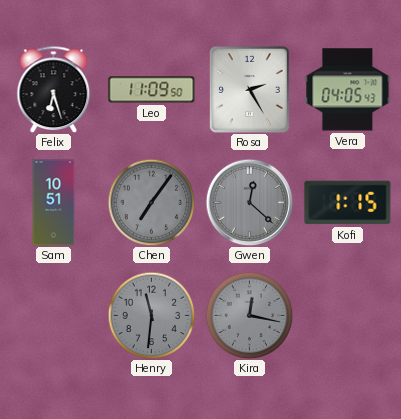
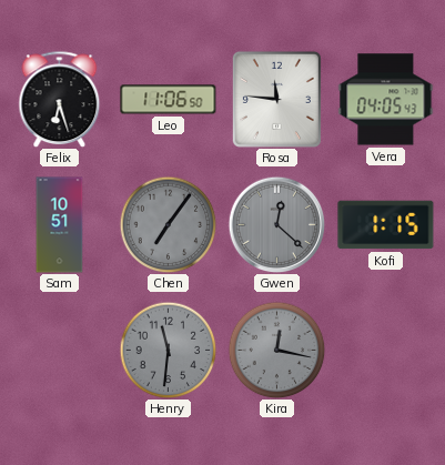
Leo: 11:09 -> 11:06 (169, 100)
Rosa: 2:25 -> 11:46 (276, 99)
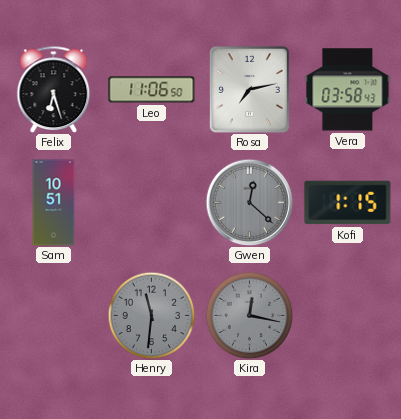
Rosa: 11:46 -> 7:13 (249, 89)
Vera: 04:05 -> 03:58 (348, 90)
Chen: 7:06 -> none (168, 224)
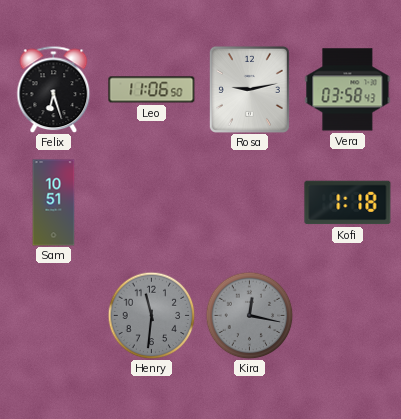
Rosa: 7:13 -> 9:13 (249, 89)
Gwen: 12:22 -> none (249, 202)
Kofi: 1:15 -> 1:18 (348, 203)
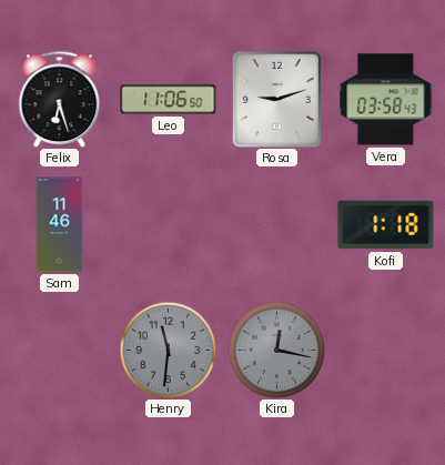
Rosa: 9:13 -> 9:12 (276, 99)
Sam: 10:51 -> 11:46 (60, 225)
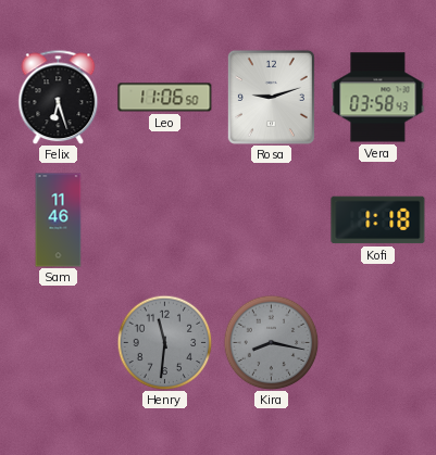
Kira: 12:17 -> 8:17 (271, 342)
